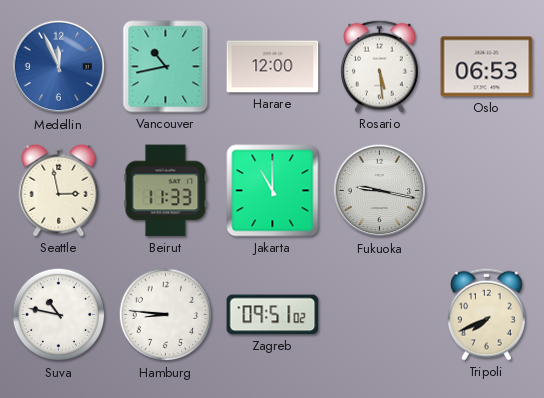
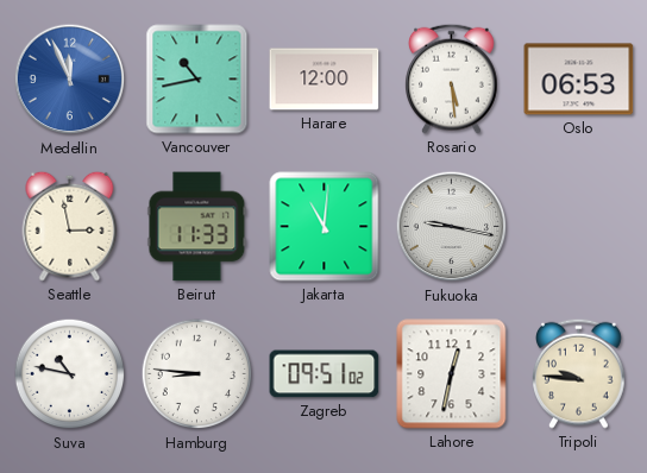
Jakarta: 11:00 -> 11:01 (325, 227)
Lahore: none -> 12:32 (452, 374)
Tripoli: 7:41 -> 9:46 (579, 373)
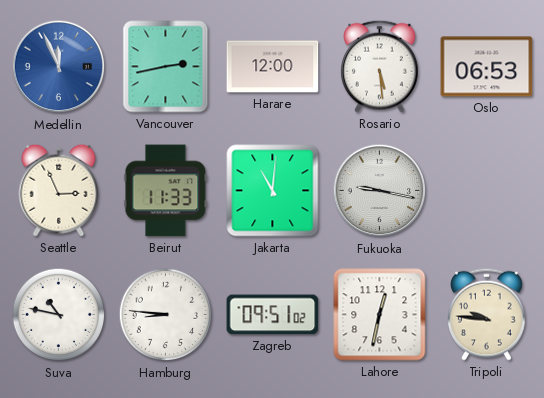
Vancouver: 10:43 -> 2:43 (166, 67)
Seattle: 2:58 -> 2:56 (59, 190)
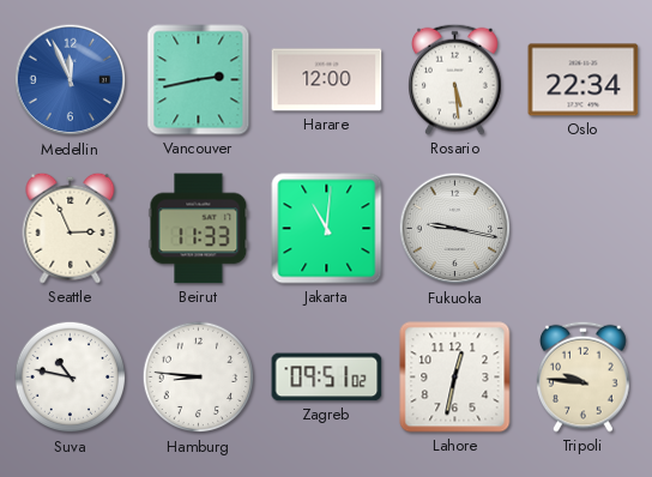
Oslo: 06:53 -> 22:34 (584, 80)
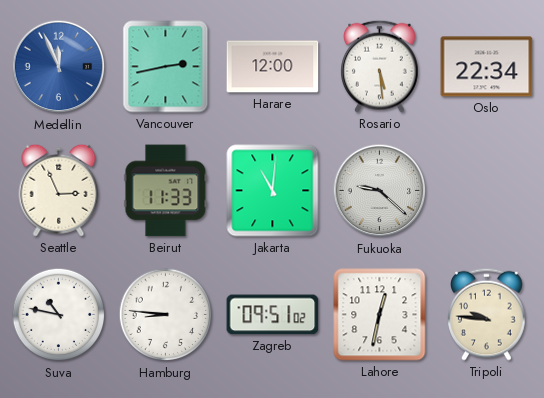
Fukuoka: 9:17 -> 9:22 (380, 191)
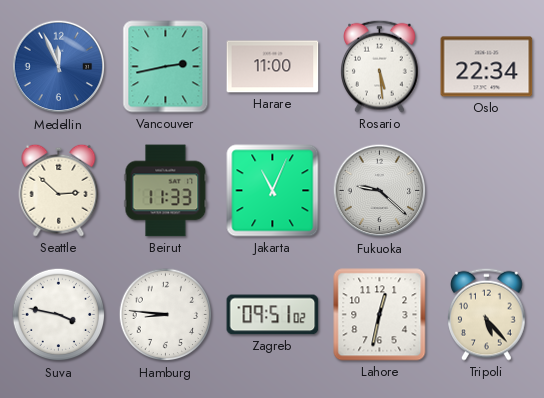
Harare: 12:00 -> 11:00 (273, 67)
Seattle: 2:56 -> 2:52 (59, 190)
Jakarta: 11:01 -> 11:04 (273, 191)
Suva: 10:47 -> 3:47 (59, 315)
Tripoli: 9:46 -> 5:23 (487, 314)
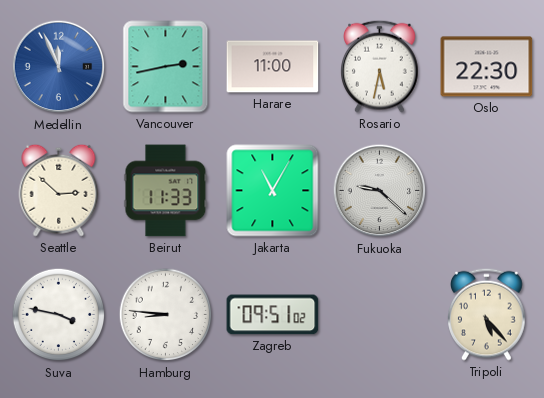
Rosario: 5:29 -> 5:32 (380, 66)
Oslo: 22:34 -> 22:30 (487, 67)
Jakarta: 11:04 -> 11:05 (273, 191)
Lahore: 12:32 -> none (380, 315)
